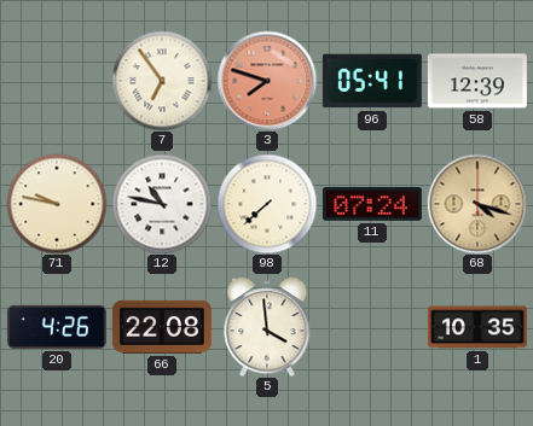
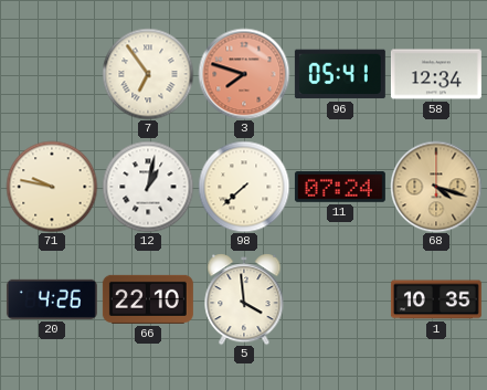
58: 12:39 -> 12:34 (436, 74)
12: 10:47 -> 1:02 (148, 187)
66: 22:08 -> 22:10 (148, 299)
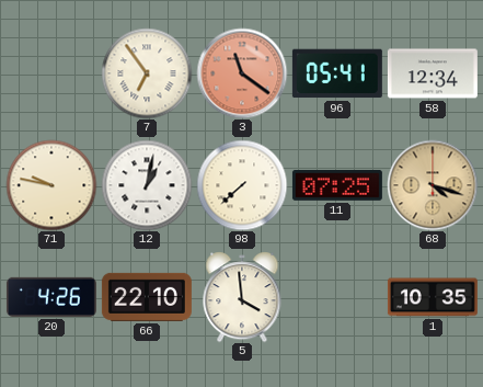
3: 7:48 -> 11:21 (242, 73)
11: 07:24 -> 07:25 (337, 186)
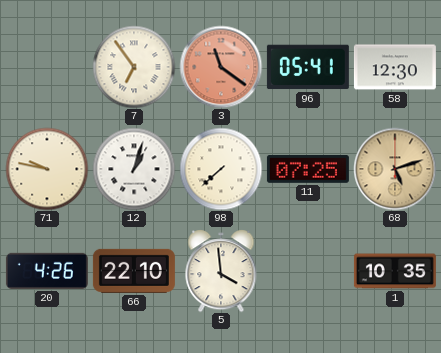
58: 12:34 -> 12:30 (395, 67)
12: 1:02 -> 1:03 (134, 169)
68: 4:18 -> 5:12 (395, 169)
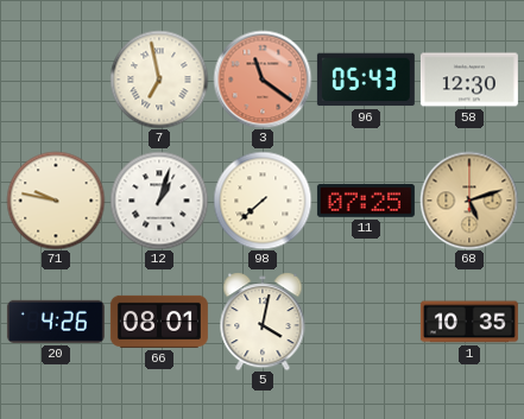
7: 6:54 -> 6:58 (159, 80)
96: 05:41 -> 05:43 (366, 80)
66: 22:10 -> 08:01 (159, 322)
5: 3:59 -> 4:02 (263, 322)
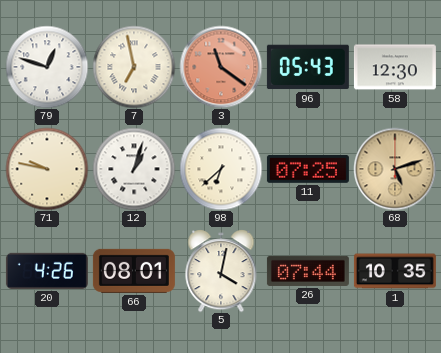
79: none -> 12:48 (47, 67)
98: 7:38 -> 6:38 (221, 169)
26: none -> 07:44 (308, 271)
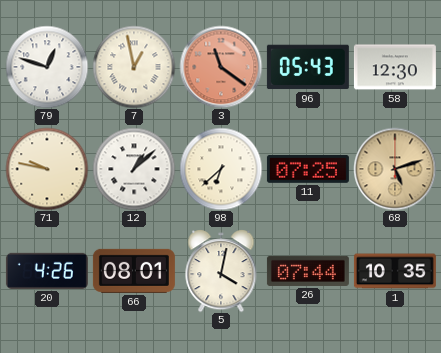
7: 6:58 -> 12:58 (134, 67)
12: 1:03 -> 1:08 (134, 169)
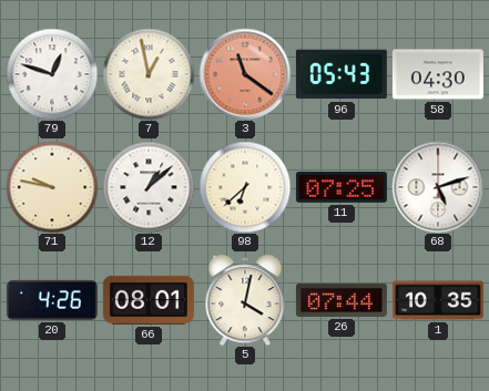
58: 12:30 -> 04:30 (438, 74)
68 dial: champagne -> white (438, 187)
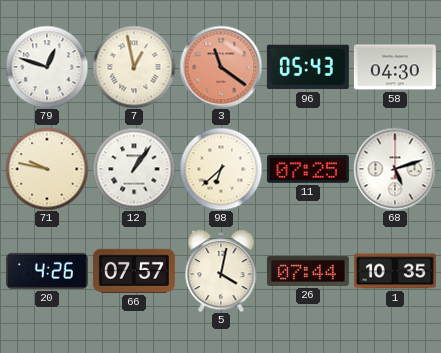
12: 1:08 -> 1:06 (134, 169)
66: 08:01 -> 07:57 (134, 271)
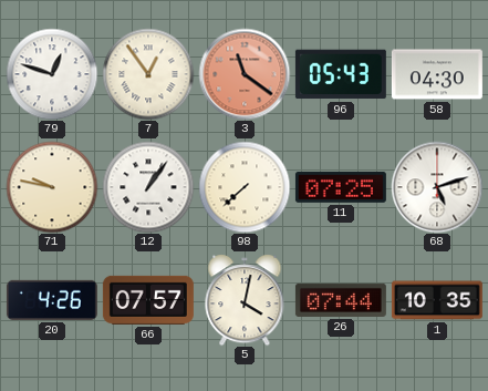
7: 12:58 -> 12:54 (148, 74)
98: 6:38 -> 7:38 (245, 187)
